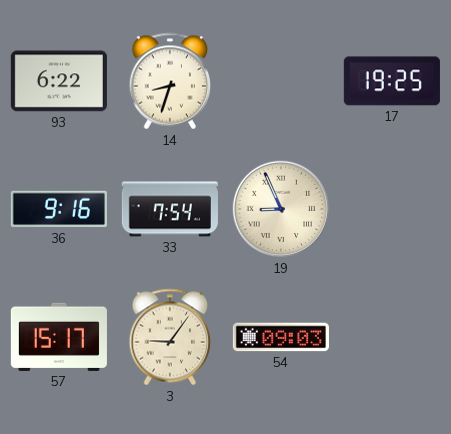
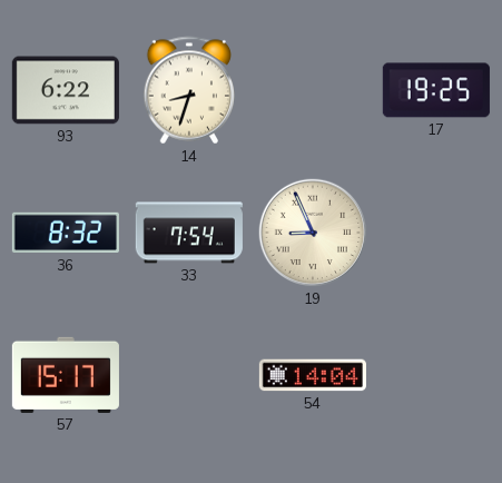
36: 9:16 -> 8:32 (66, 233)
3: 9:06 -> none (170, 337)
54: 09:03 -> 14:04 (313, 375)
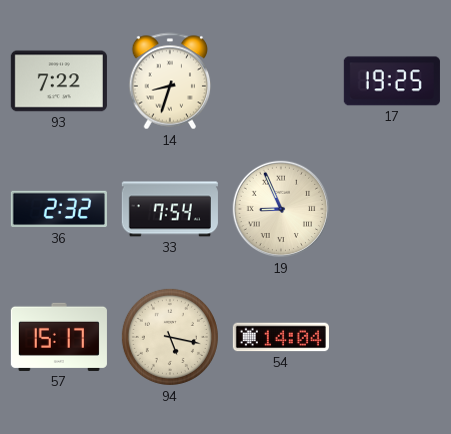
93: 6:22 -> 7:22 (59, 81)
36: 8:32 -> 2:32 (59, 209)
94: none -> 5:17 (170, 337)
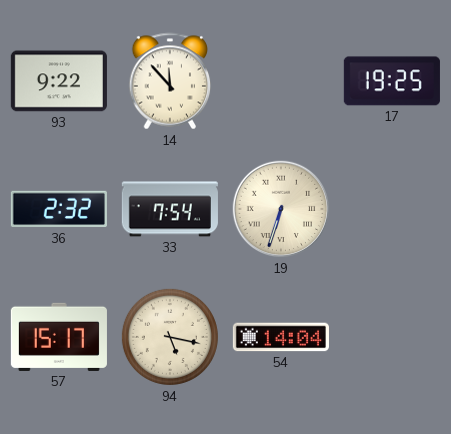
93: 7:22 -> 9:22 (59, 81)
14: 8:33 -> 11:53 (170, 81)
19: 8:56 -> 6:33 (281, 209)
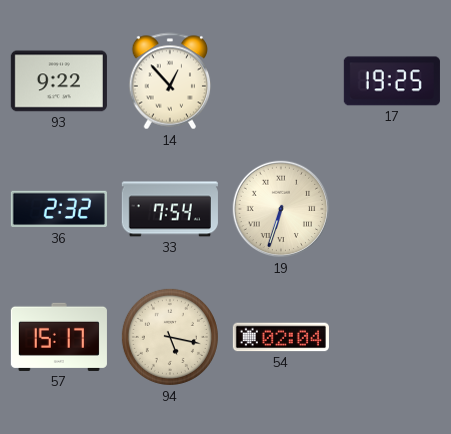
14: 11:53 -> 12:53 (170, 81)
54: 14:04 -> 02:04 (281, 337)
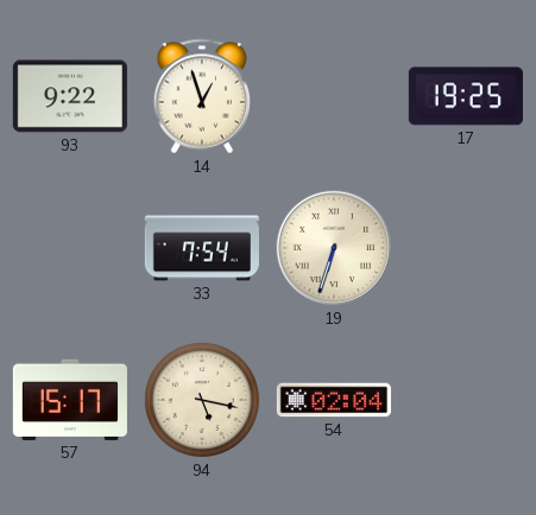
14: 12:53 -> 12:57 (202, 96)
36: 2:32 -> none (59, 209)
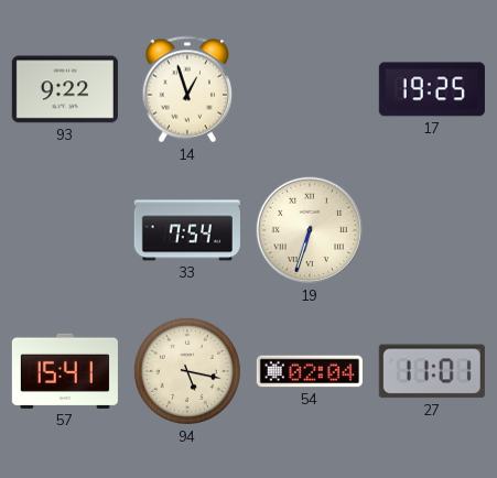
57: 15:17 -> 15:41 (65, 371)
27: none -> 11:01 (432, 371)
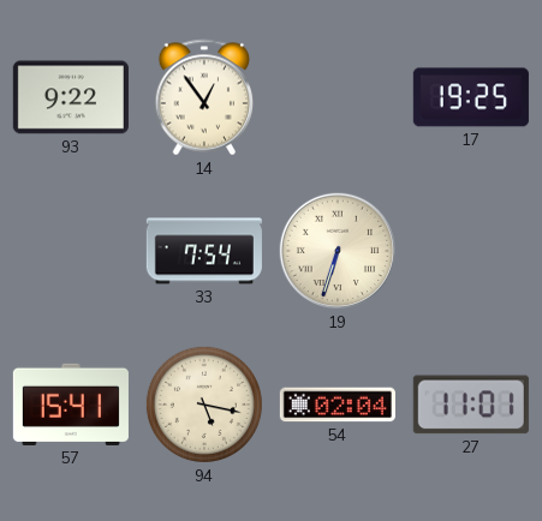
14: 12:57 -> 12:54 (204, 97)
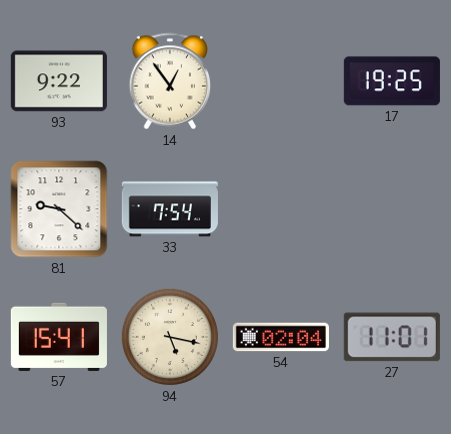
81: none -> 9:22 (59, 209)
19: 6:33 -> none (338, 251)
